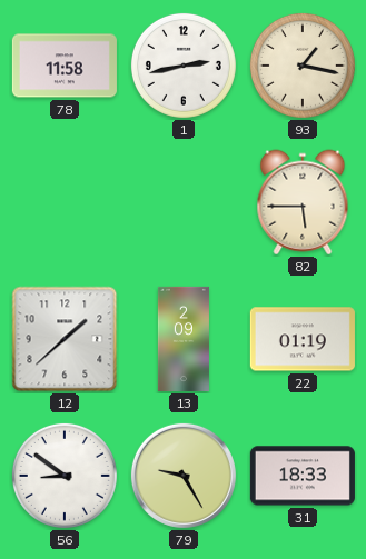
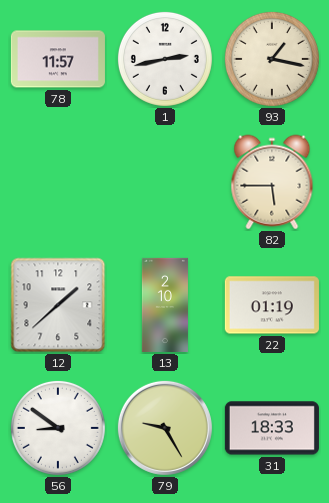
78: 11:58 -> 11:57 (58, 59)
13: 2:09 -> 2:10 (165, 305)
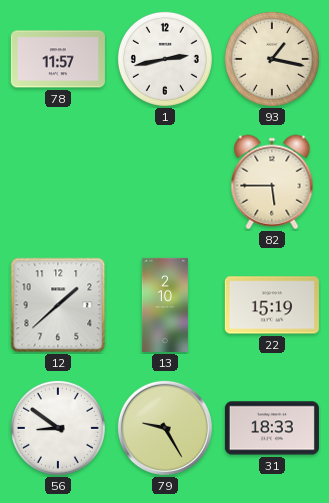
22: 01:19 -> 15:19 (272, 305)
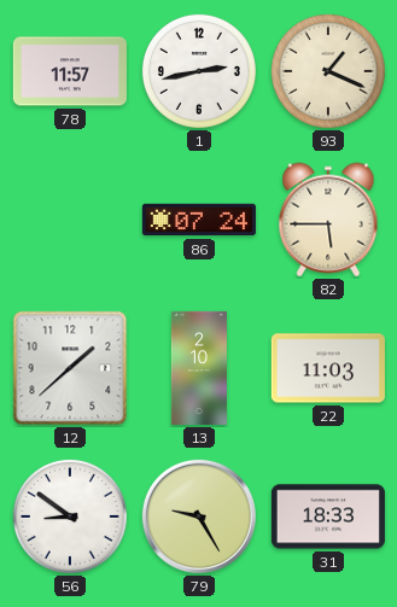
93: 1:17 -> 1:19 (328, 71)
86: none -> 07:24 (199, 220)
22: 15:19 -> 11:03 (328, 368)
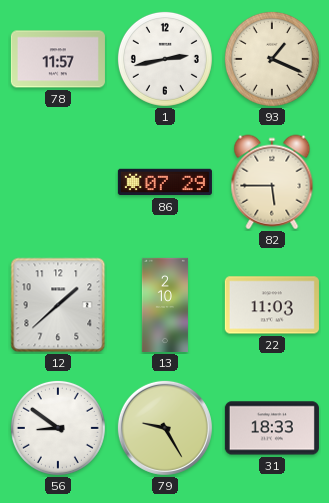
86: 07:24 -> 07:29 (165, 182)
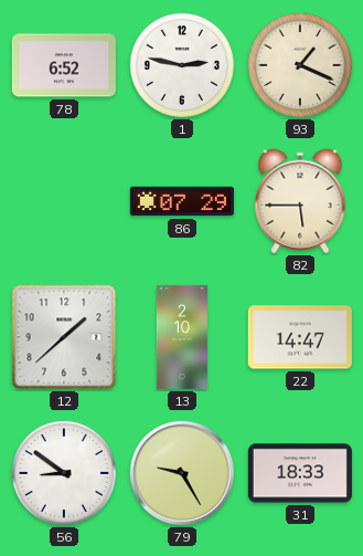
78: 11:57 -> 6:52 (64, 65)
1: 2:43 -> 2:47 (182, 65)
22: 11:03 -> 14:47 (300, 337)
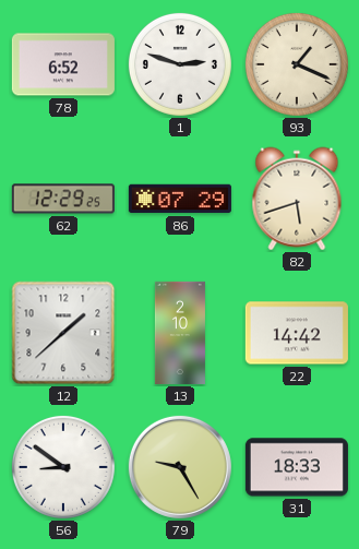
1: 2:47 -> 2:48 (180, 64)
62: none -> 12:29 (63, 199)
82: 5:45 -> 5:42 (297, 199)
22: 14:47 -> 14:42 (297, 333)
